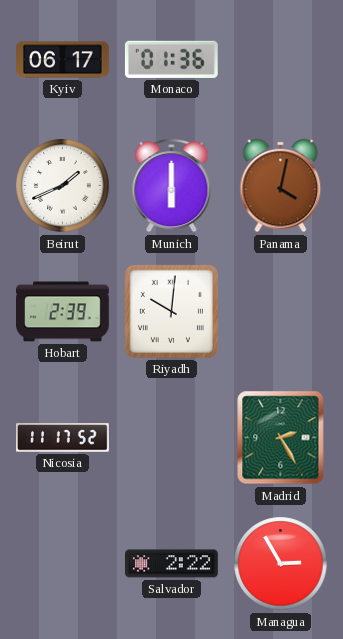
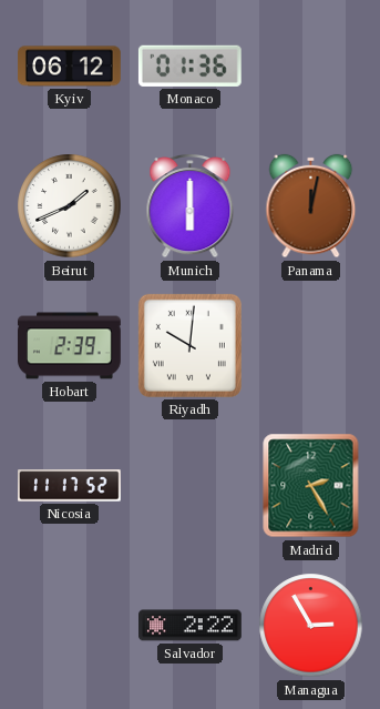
Kyiv: 06:17 -> 06:12 (70, 67)
Panama: 4:02 -> 12:02 (311, 206)
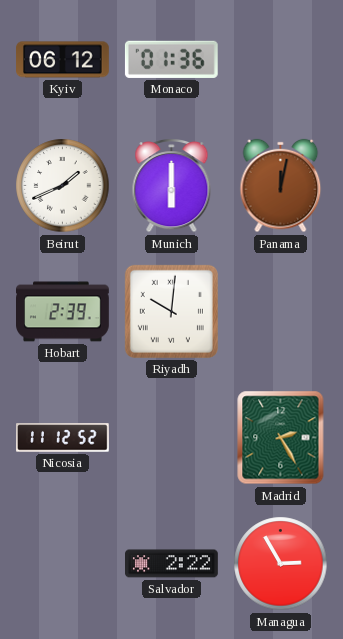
Nicosia: 11:17 -> 11:12 (63, 438)
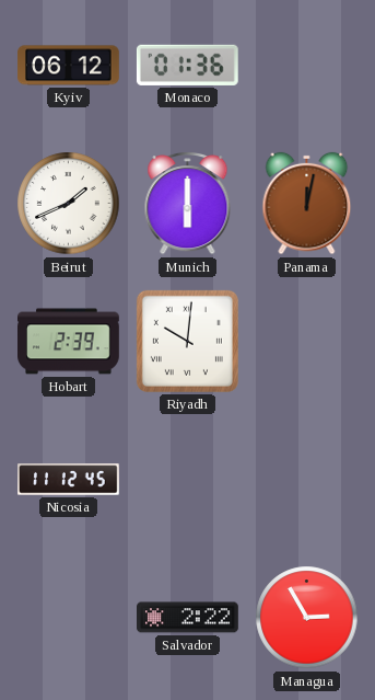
Nicosia: 11:12:52 -> 11:12:45 (69, 480)
Madrid: 2:25 -> none (281, 438)
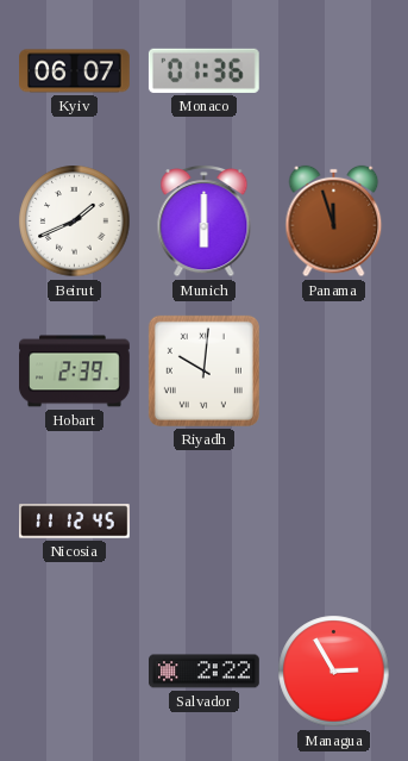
Kyiv: 06:12 -> 06:07 (75, 71)
Panama: 12:02 -> 11:57 (334, 222)
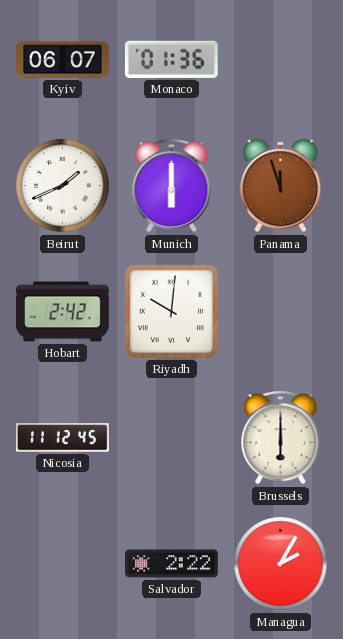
Hobart: 2:39 -> 2:42 (63, 312)
Brussels: none -> 6:00 (281, 438)
Managua: 2:55 -> 2:05 (281, 564)
